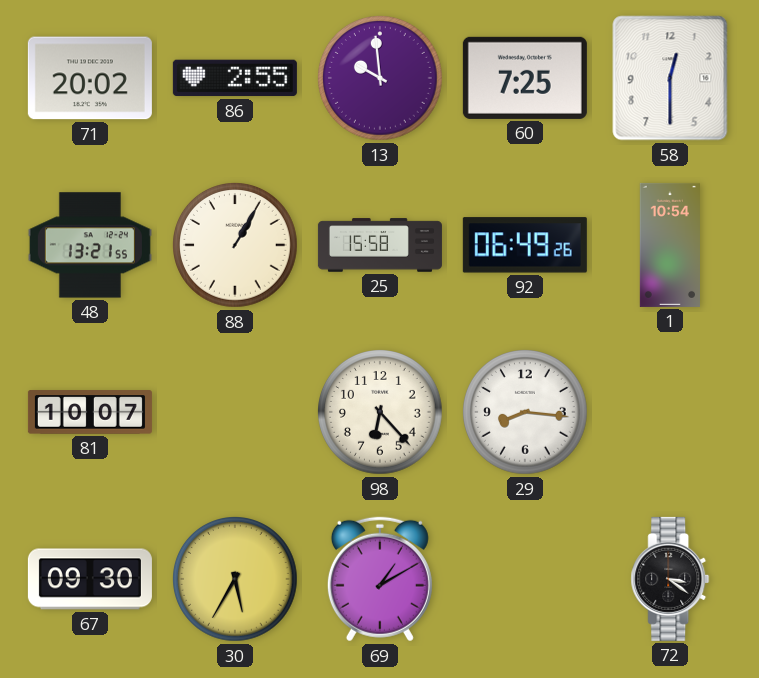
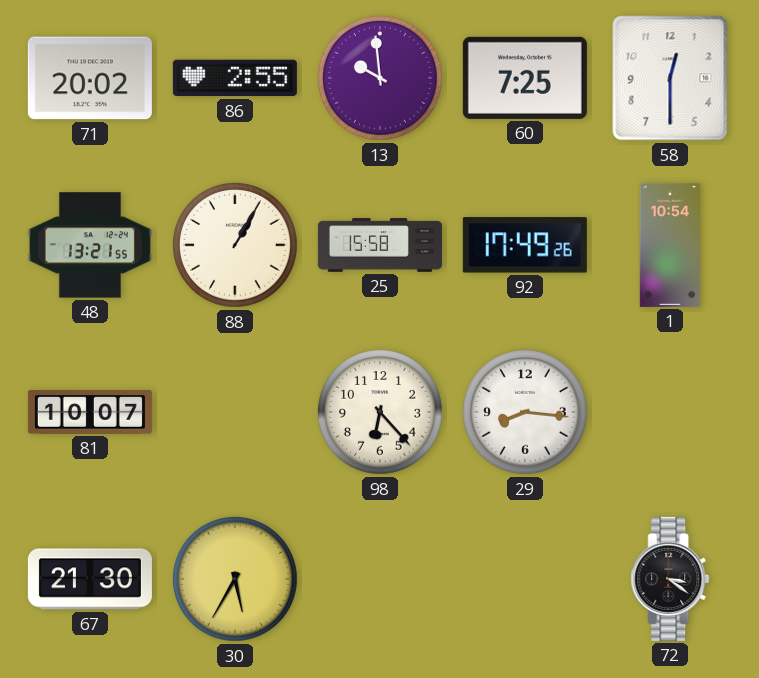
92: 06:49 -> 17:49 (525, 245)
67: 09:30 -> 21:30 (90, 579)
69: 1:10 -> none (380, 579)
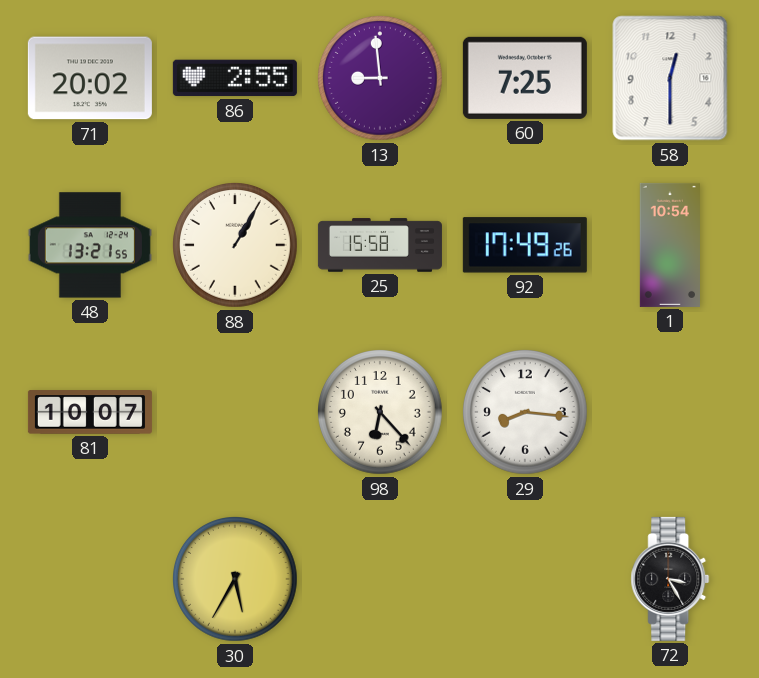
13: 9:59 -> 8:59 (381, 79)
67: 21:30 -> none (90, 579)
72: 3:21 -> 3:25 (670, 579)
